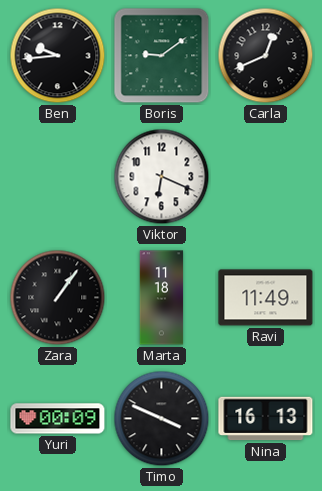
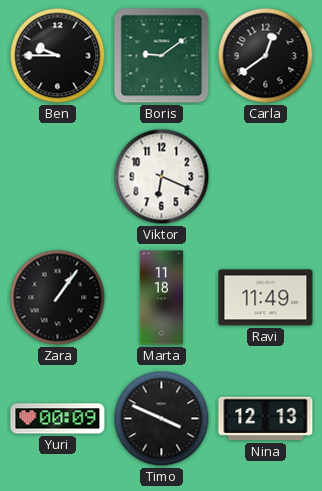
Ben: 9:44 -> 9:45 (58, 56)
Carla: 12:41 -> 12:39 (266, 56)
Nina: 16:13 -> 12:13 (266, 419)
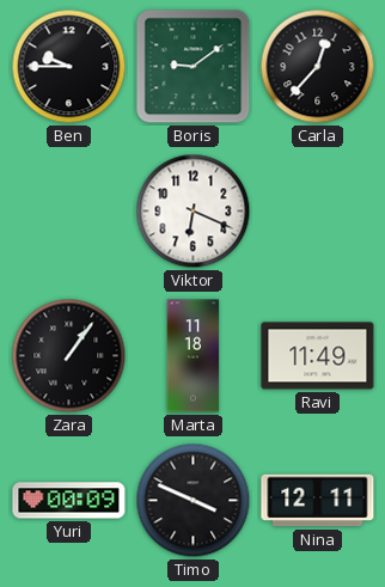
Carla: 12:39 -> 12:37 (318, 67)
Nina: 12:13 -> 12:11 (318, 501)
